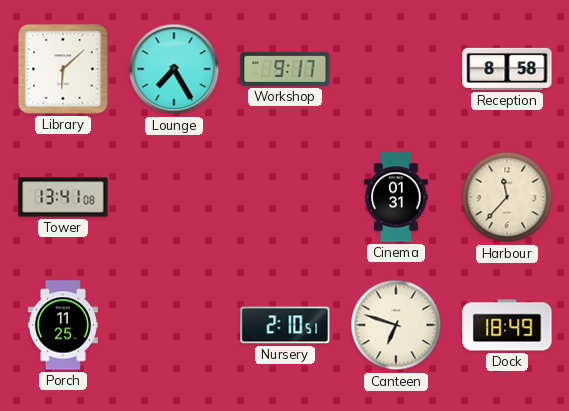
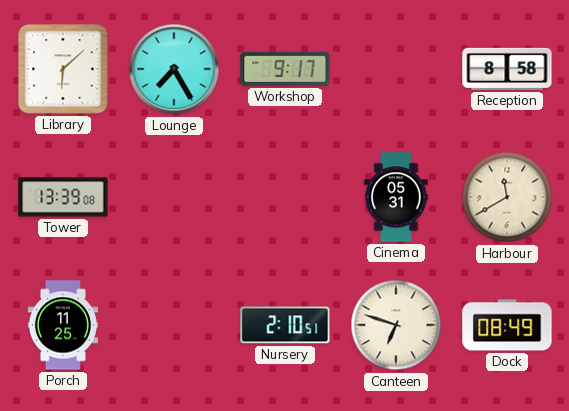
Tower: 13:41 -> 13:39 (63, 197)
Cinema: 01:31 -> 05:31 (396, 197)
Harbour: 11:37 -> 11:40 (507, 197)
Dock: 18:49 -> 08:49 (507, 325)
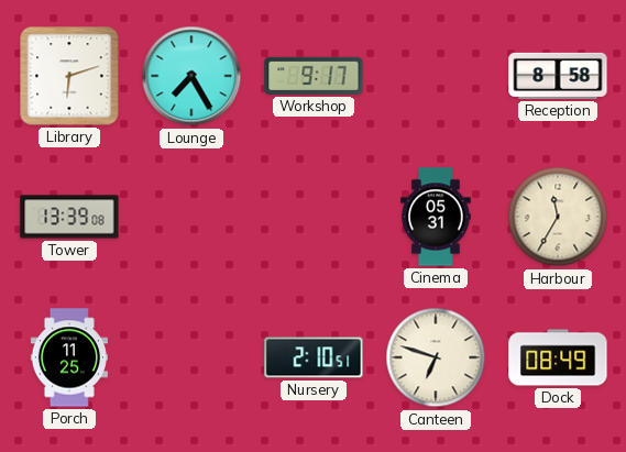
Library: 6:08 -> 6:12 (69, 76)
Harbour: 11:40 -> 11:35 (558, 217)
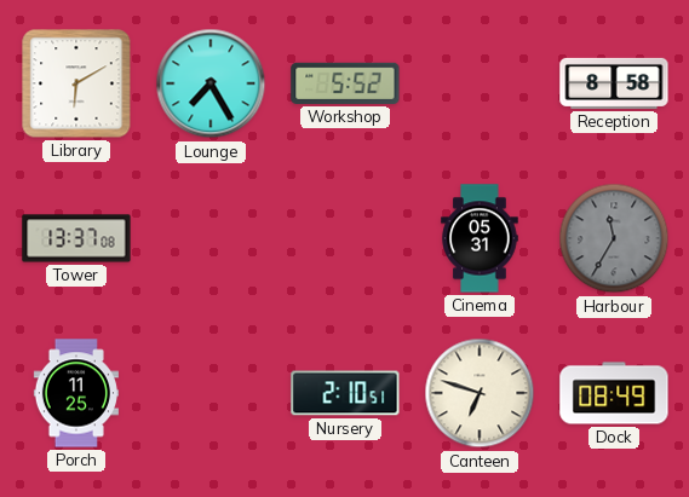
Library: 6:12 -> 6:10 (76, 83)
Workshop: 9:17 -> 5:52 (345, 83)
Tower: 13:39 -> 13:37 (76, 238)
Harbour dial: cream -> grey (614, 238)
